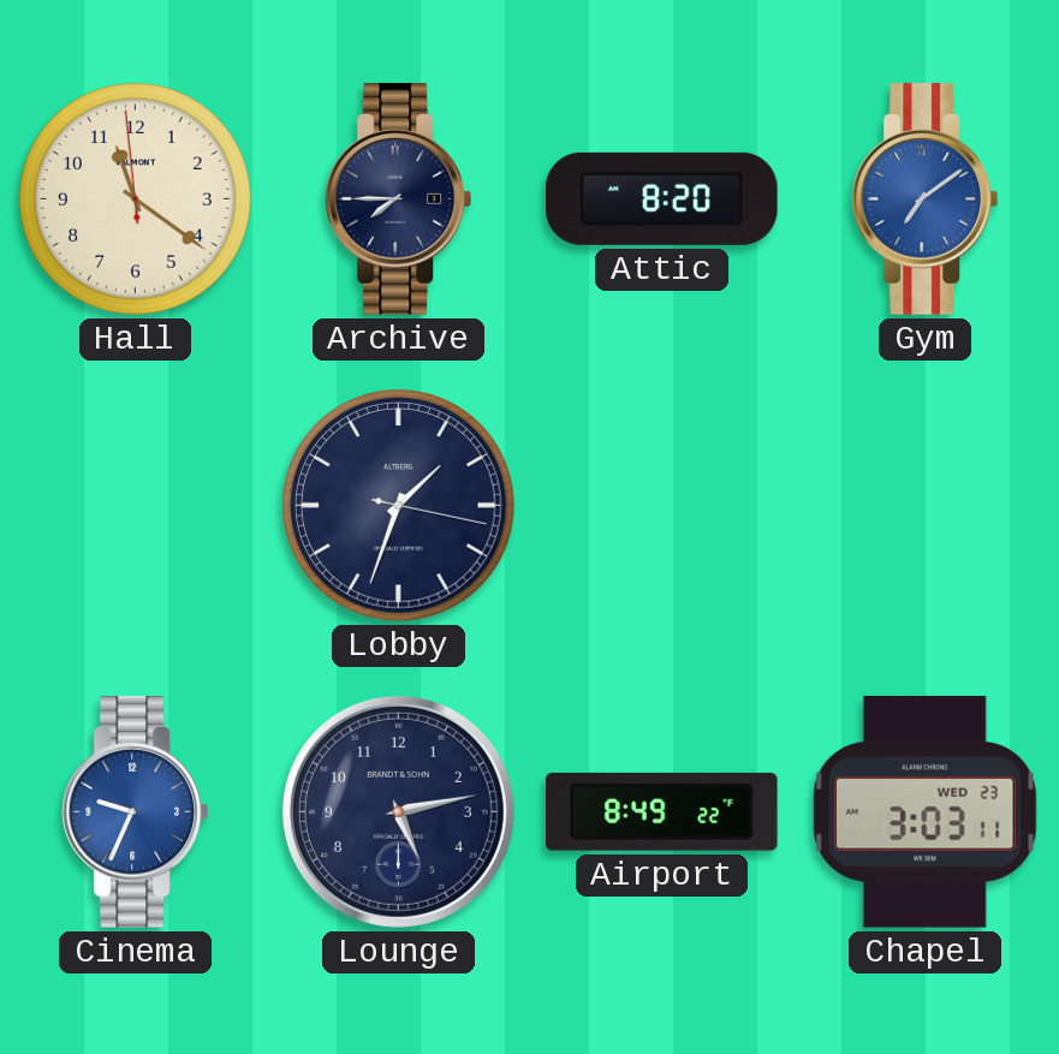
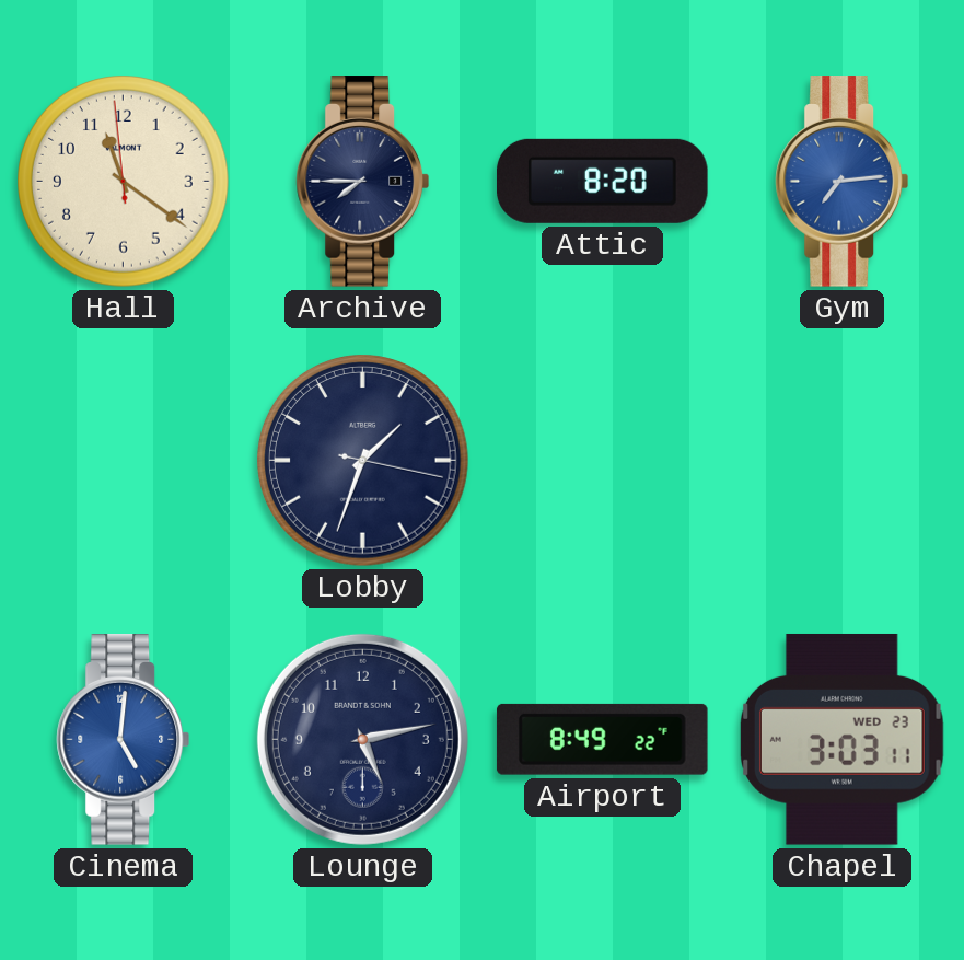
Gym: 7:09 -> 7:14 (843, 182)
Cinema: 9:34 -> 5:01 (124, 740)
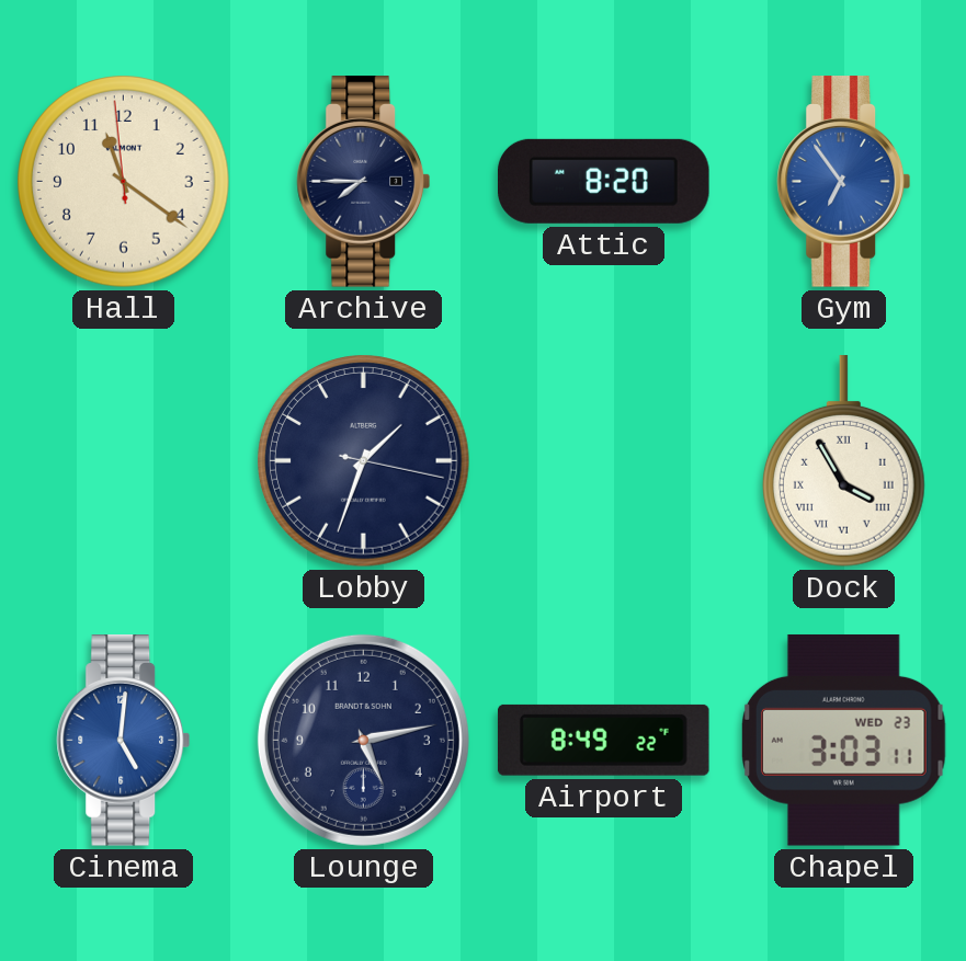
Gym: 7:14 -> 6:54 (844, 182)
Dock: none -> 3:55 (843, 461)
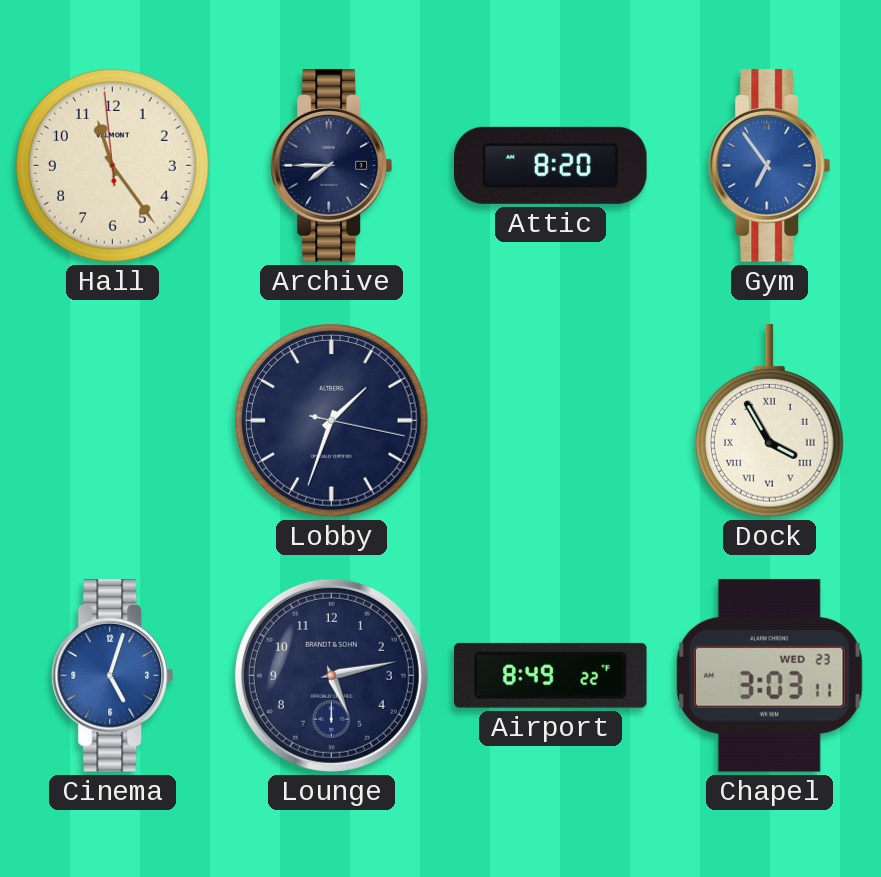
Hall: 11:20 -> 11:23 (113, 166)
Cinema: 5:01 -> 5:03 (113, 676)
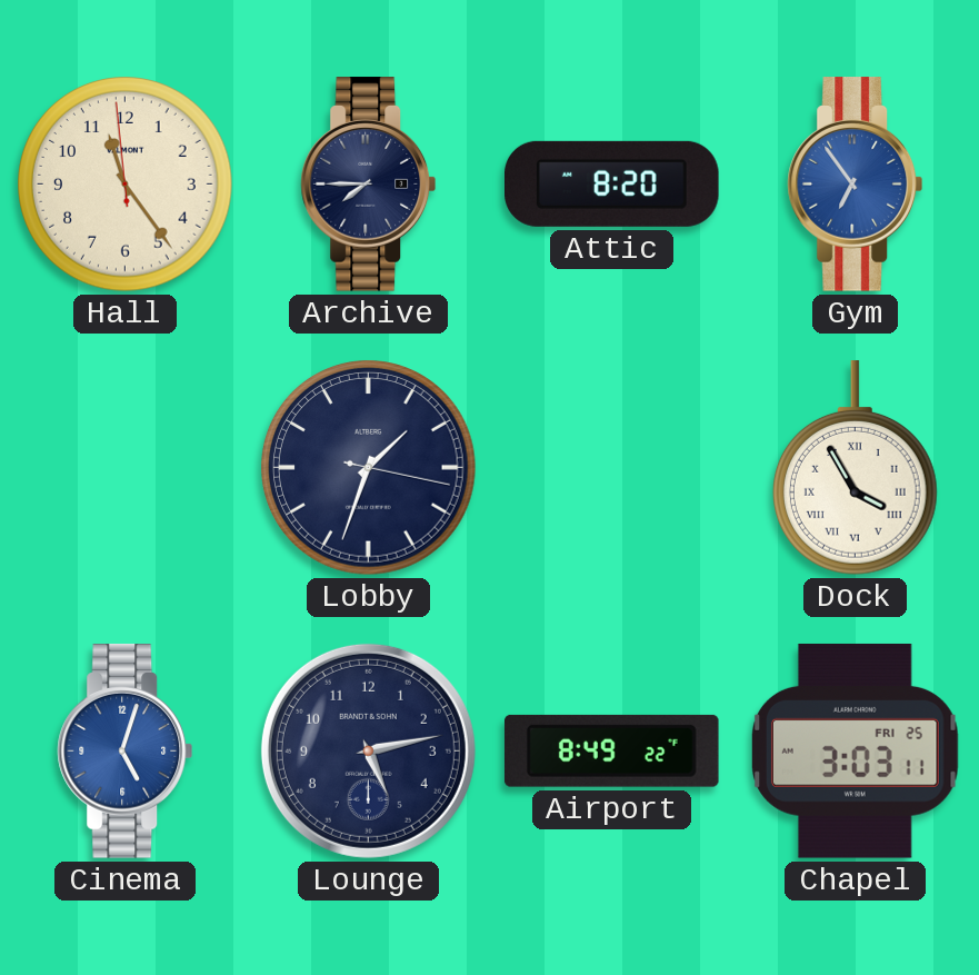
Chapel date: WED 23 -> FRI 25 (855, 750)
